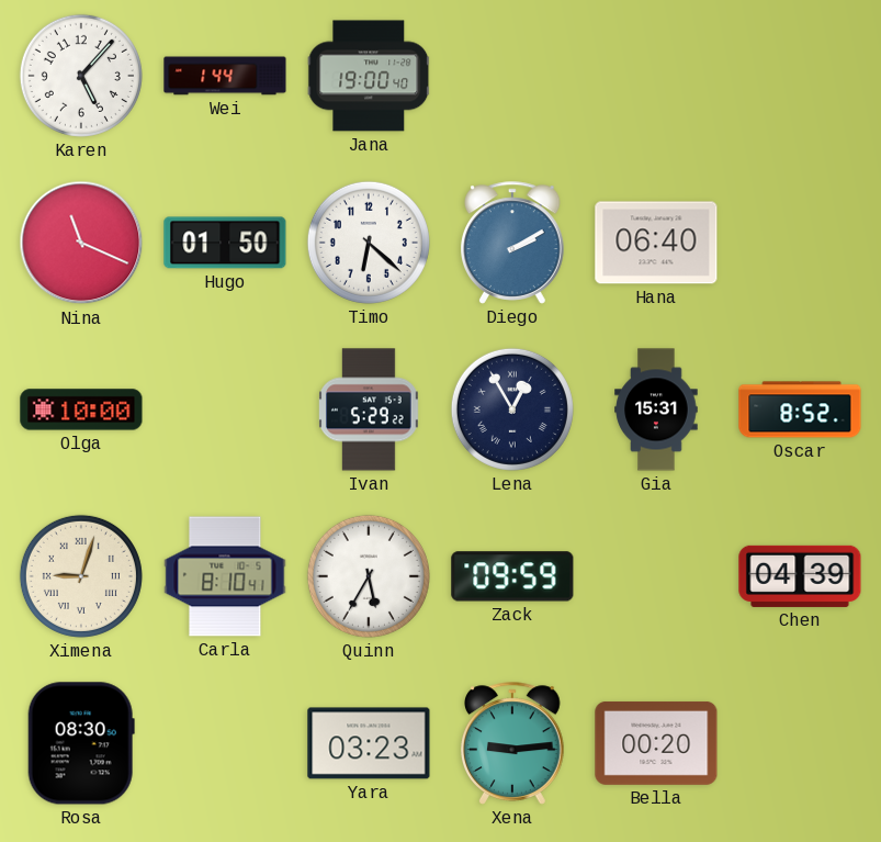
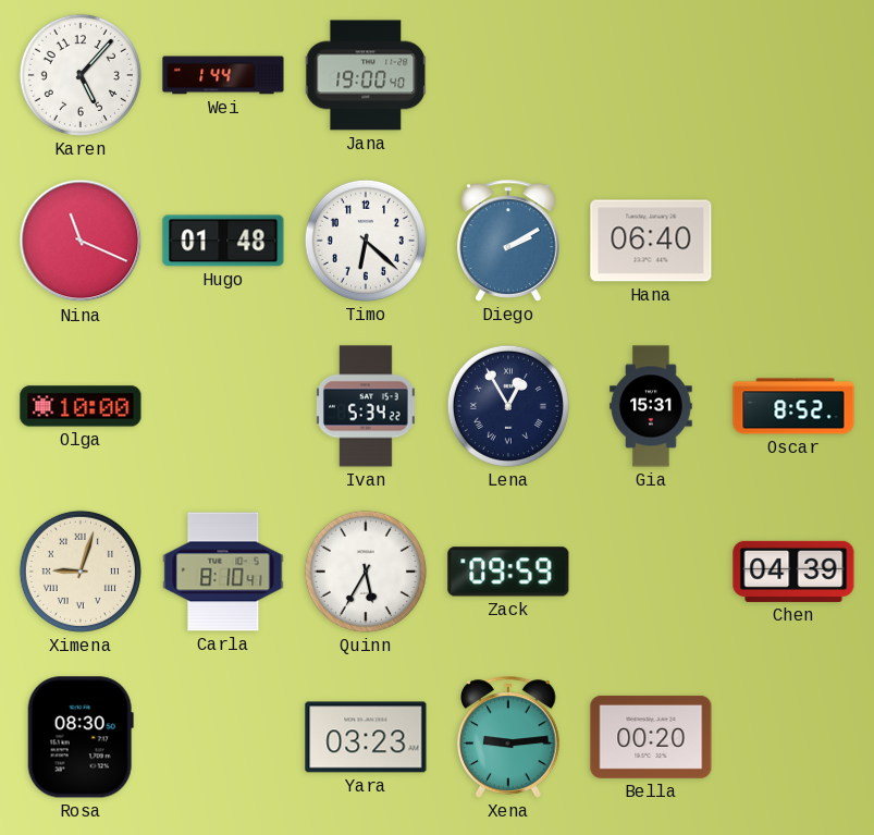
Hugo: 01:50 -> 01:48 (223, 241)
Ivan: 5:29 -> 5:34 (367, 406)
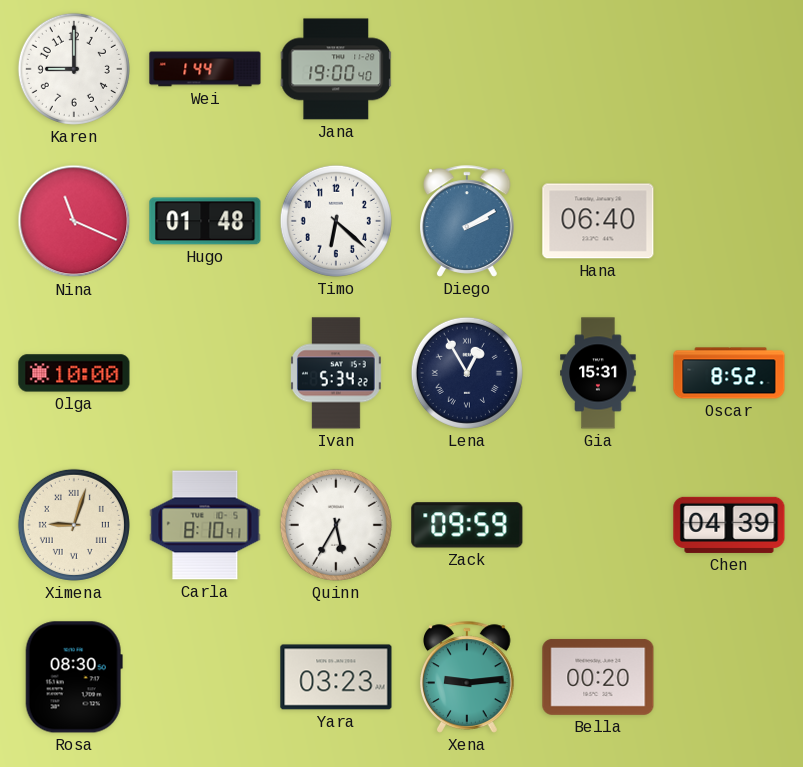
Karen: 5:07 -> 9:00 (74, 69)
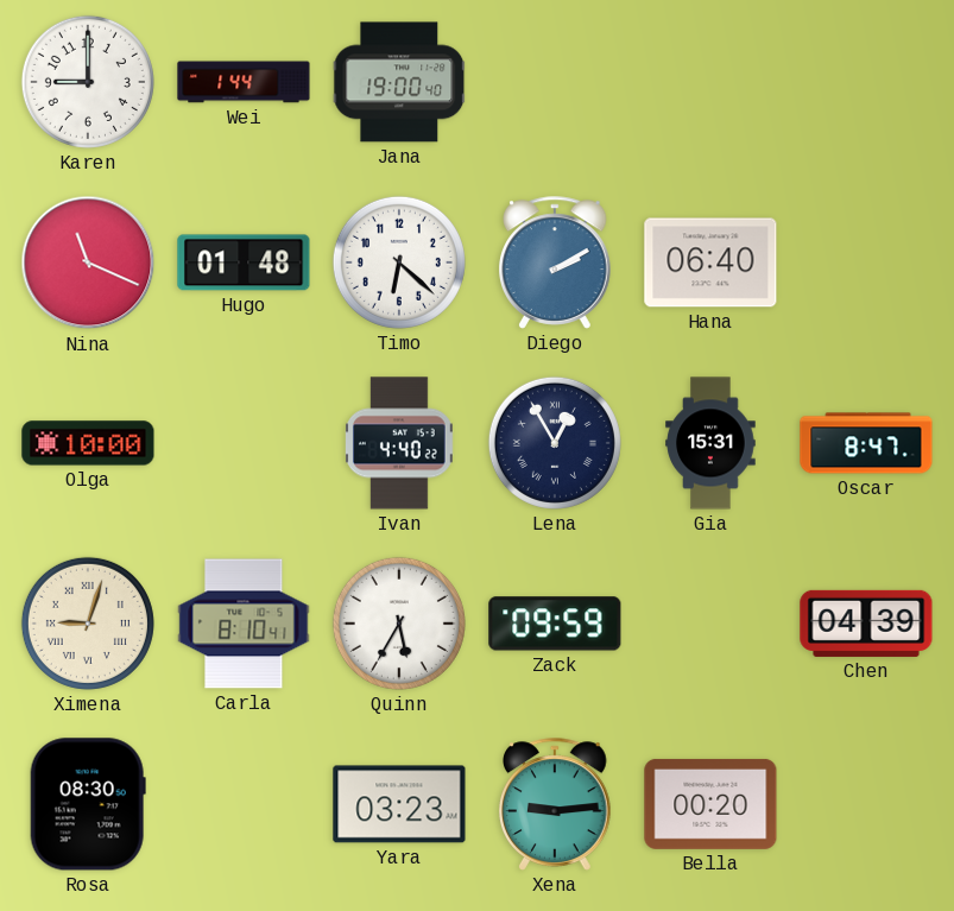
Ivan: 5:34 -> 4:40 (400, 443)
Oscar: 8:52 -> 8:47 (866, 443)
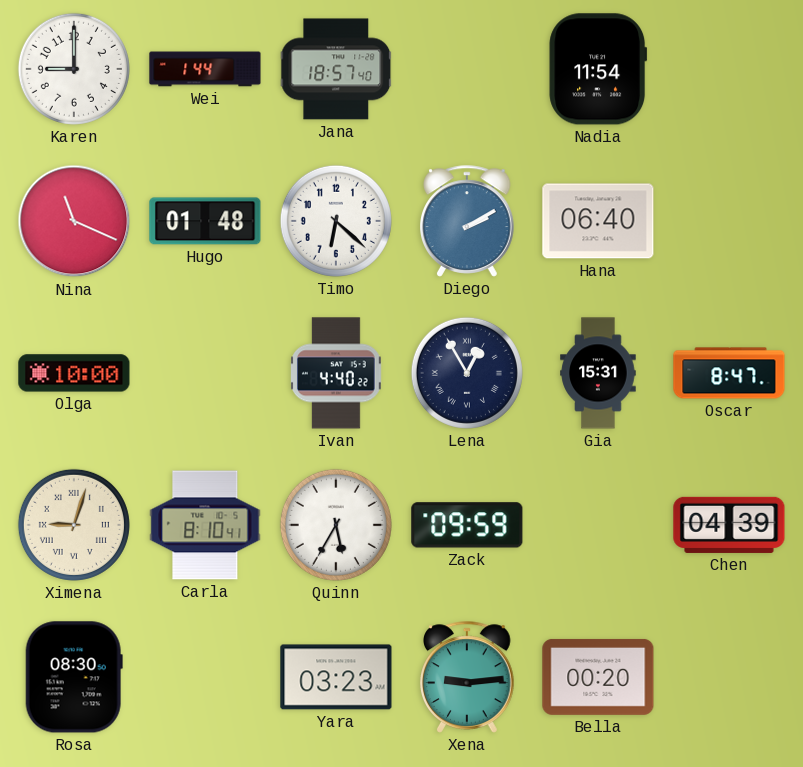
Jana: 19:00 -> 18:57 (336, 69)
Nadia: none -> 11:54 (598, 69)
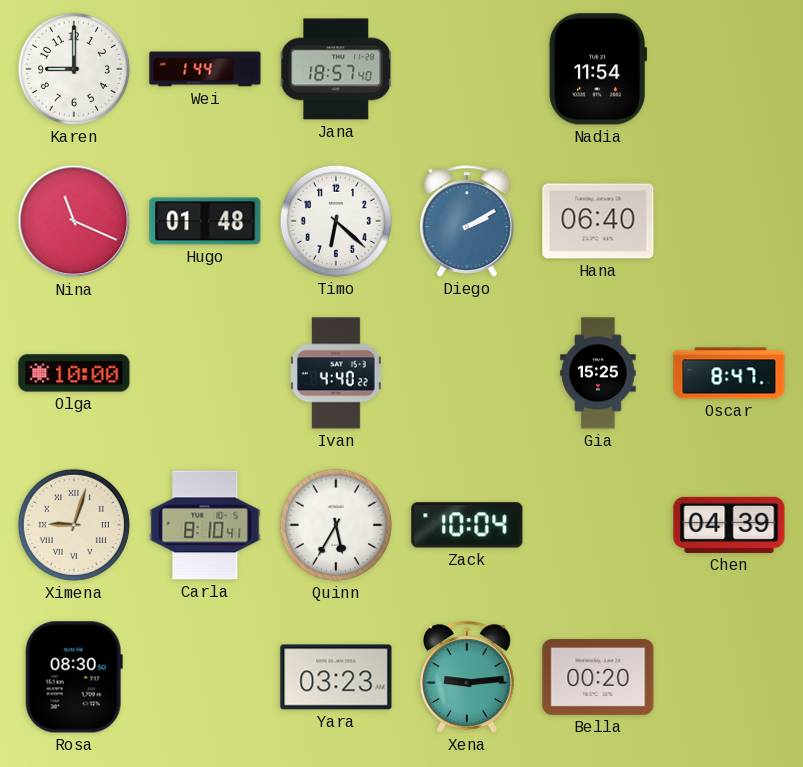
Lena: 12:55 -> none (467, 373)
Gia: 15:31 -> 15:25 (598, 373)
Zack: 09:59 -> 10:04 (467, 525)
